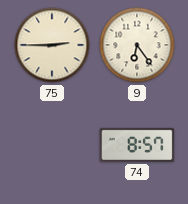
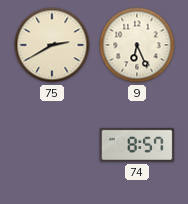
75: 2:45 -> 2:40 (52, 45)
9: 6:24 -> 6:26 (137, 45)
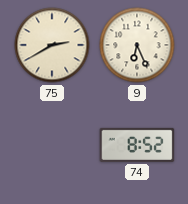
74: 8:57 -> 8:52 (137, 145)
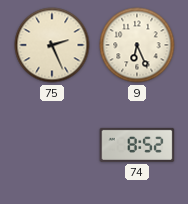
75: 2:40 -> 2:26 (52, 45)
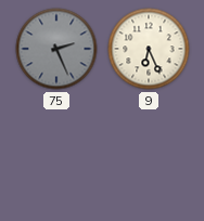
75 dial: cream -> grey (56, 49)
74: 8:52 -> none (137, 145)
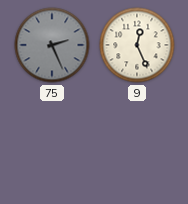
9: 6:26 -> 12:26 (137, 45)
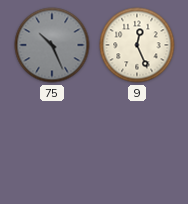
75: 2:26 -> 10:26 (52, 45)
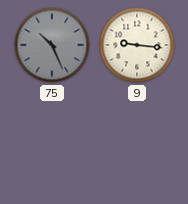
9: 12:26 -> 9:16 (137, 45)
